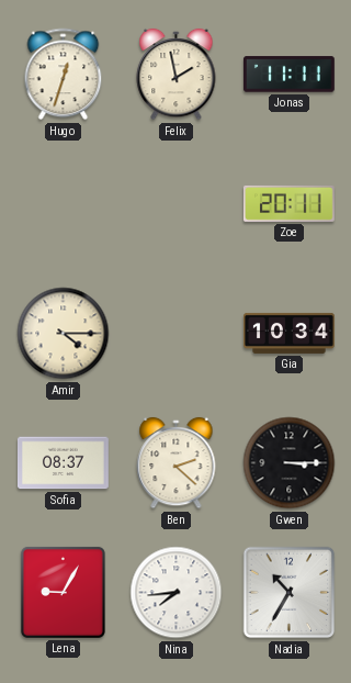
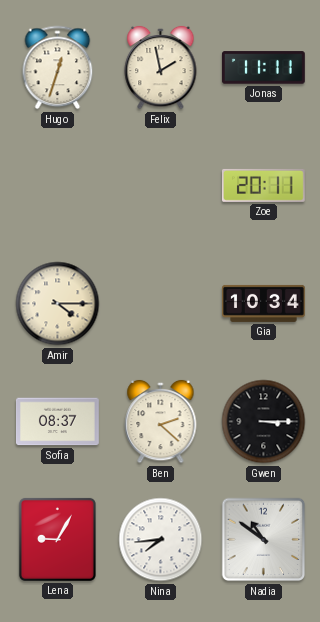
Nadia: 10:35 -> 10:51 (264, 540)
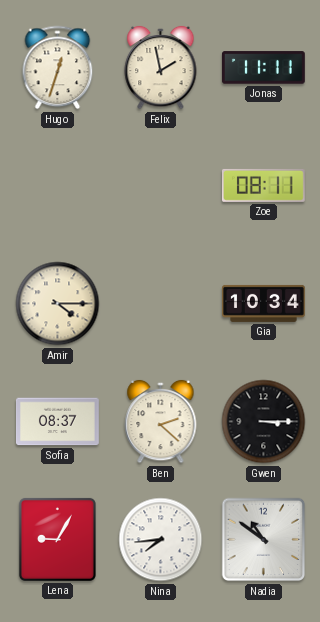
Zoe: 20:11 -> 08:11 (263, 185)
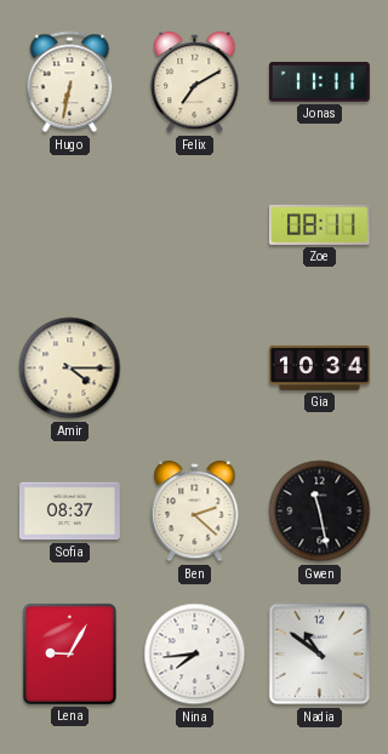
Hugo: 12:33 -> 6:32 (70, 82)
Felix: 1:58 -> 7:10 (195, 82)
Gwen: 3:15 -> 11:28 (320, 512)
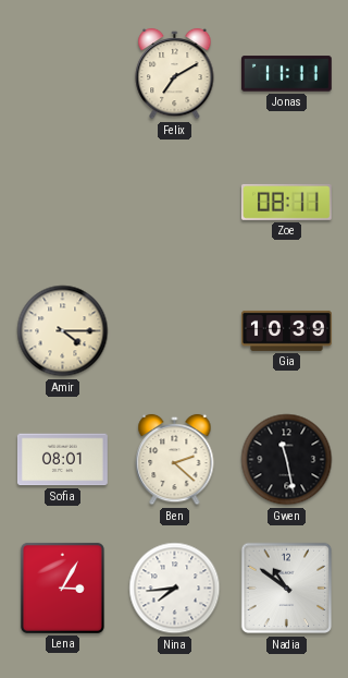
Hugo: 6:32 -> none (70, 82)
Gia: 10:34 -> 10:39 (287, 330)
Sofia: 08:37 -> 08:01 (63, 460)
Lena: 9:05 -> 3:05 (62, 588)
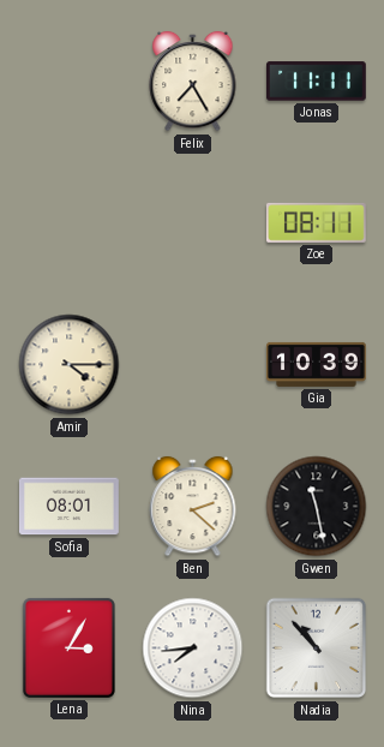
Felix: 7:10 -> 7:25 (193, 82)
Nadia: 10:51 -> 10:53 (317, 649)
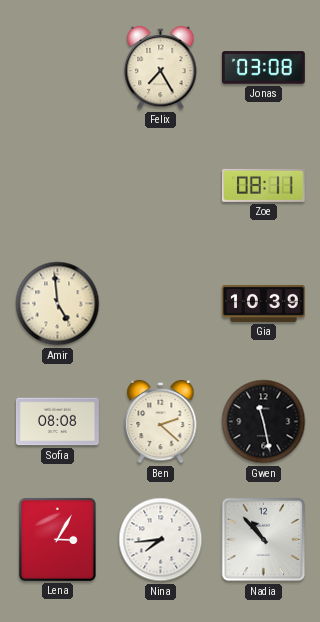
Jonas: 11:11 -> 03:08 (263, 68)
Amir: 4:15 -> 4:59 (58, 304)
Sofia: 08:01 -> 08:08 (58, 422)
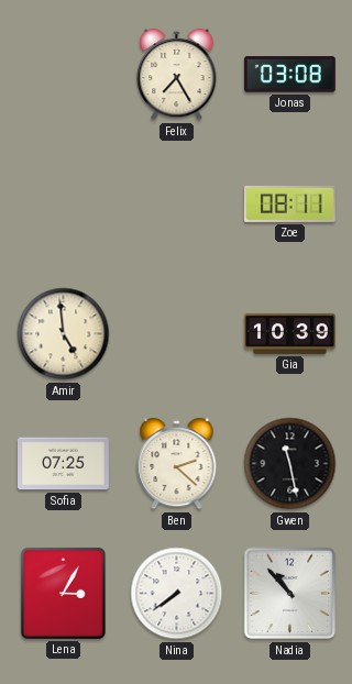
Sofia: 08:08 -> 07:25 (64, 464)
Nina: 7:44 -> 7:39 (177, 594)
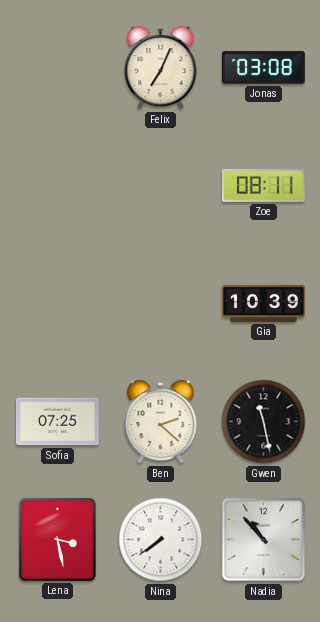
Felix: 7:25 -> 7:04 (161, 68)
Amir: 4:59 -> none (64, 334)
Lena: 3:05 -> 3:28 (57, 539)
